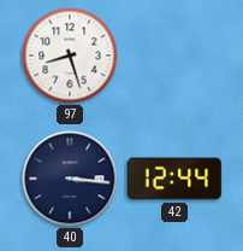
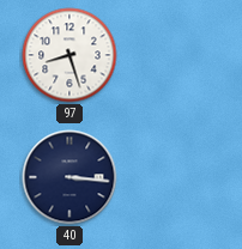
42: 12:44 -> none (174, 179)
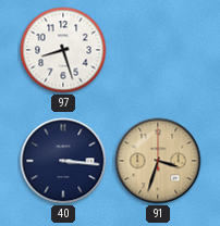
91: none -> 3:33 (158, 161)
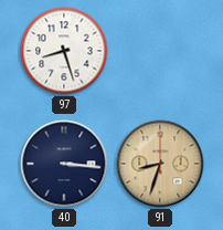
91: 3:33 -> 8:33 (160, 164)
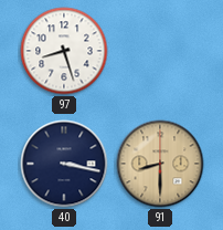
40: 3:16 -> 3:17 (64, 164)
91: 8:33 -> 8:30 (160, 164)
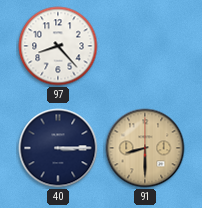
97: 8:27 -> 8:23 (58, 46)
40: 3:17 -> 3:15 (58, 148)
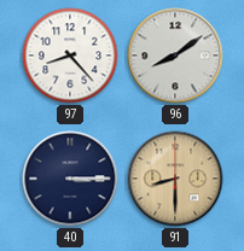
96: none -> 8:09 (175, 56)
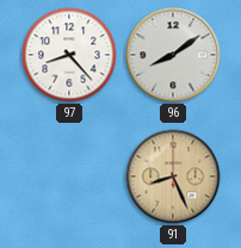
40: 3:15 -> none (70, 179)
91: 8:30 -> 8:26 (173, 176)
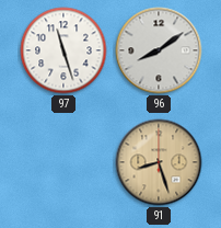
97: 8:23 -> 11:27 (63, 50)
91: 8:26 -> 8:27 (159, 162)
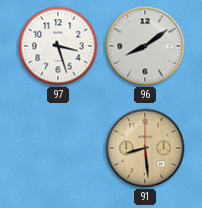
97: 11:27 -> 3:27 (58, 46)
91: 8:27 -> 8:29 (145, 148)
